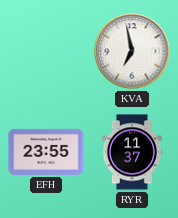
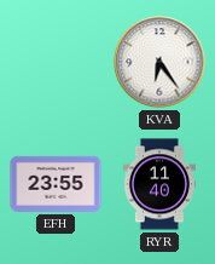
KVA: 6:58 -> 6:24 (159, 62)
RYR: 11:37 -> 11:40 (159, 184)
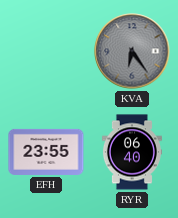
KVA dial: white -> grey (132, 51)
RYR: 11:40 -> 06:40 (132, 152)
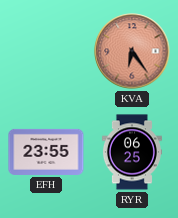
KVA dial: grey -> salmon (132, 51)
RYR: 06:40 -> 06:25 (132, 152)
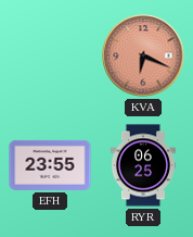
KVA: 6:24 -> 6:19 (143, 55)
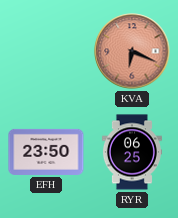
EFH: 23:55 -> 23:50 (46, 152)
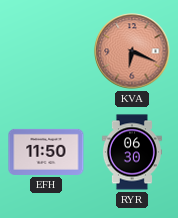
EFH: 23:50 -> 11:50 (46, 152)
RYR: 06:25 -> 06:30 (132, 152)
